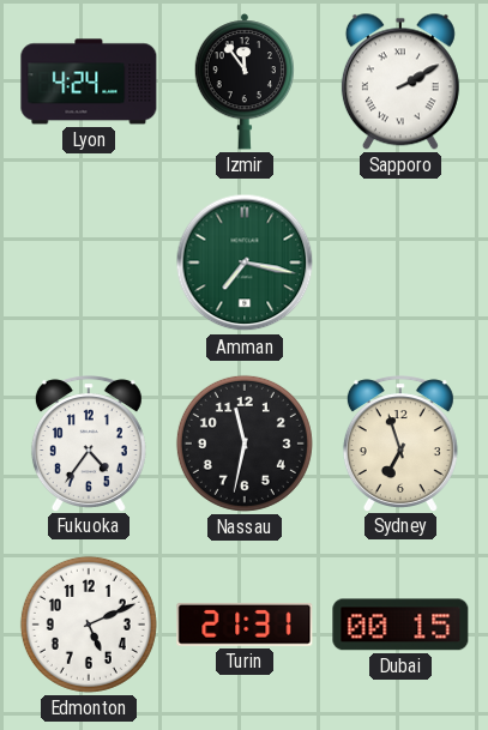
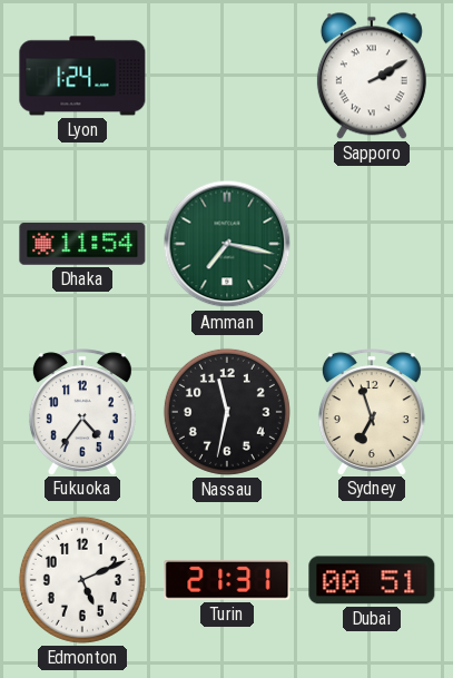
Lyon: 4:24 -> 1:24 (82, 76)
Izmir: 11:54 -> none (243, 82)
Dhaka: none -> 11:54 (82, 245)
Dubai: 00:15 -> 00:51 (372, 580)
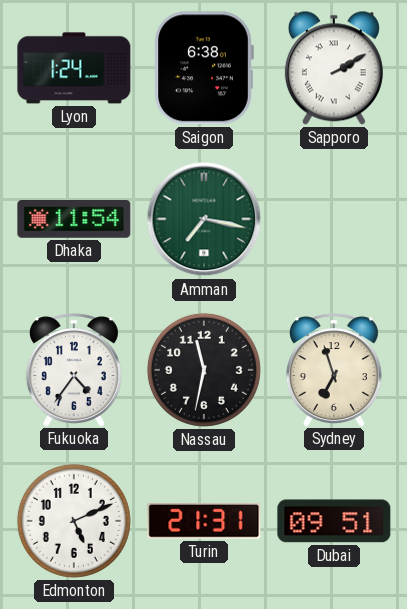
Saigon: none -> 6:38 (204, 68)
Dubai: 00:51 -> 09:51 (334, 521)
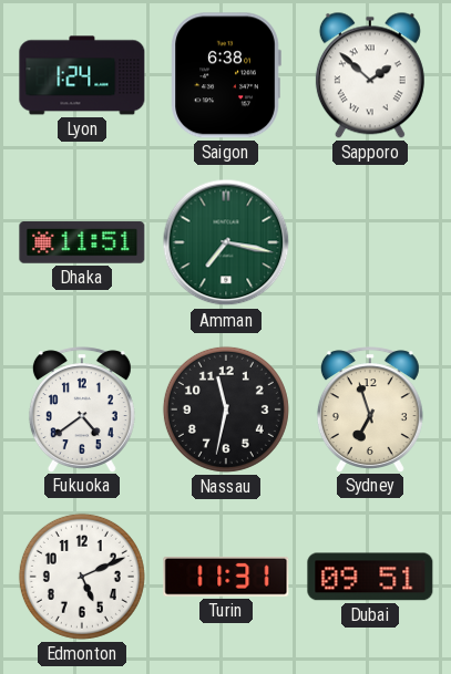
Sapporo: 2:10 -> 1:52 (370, 75)
Dhaka: 11:54 -> 11:51 (82, 243)
Fukuoka: 4:36 -> 4:39 (82, 409)
Turin: 21:31 -> 11:31 (226, 577)
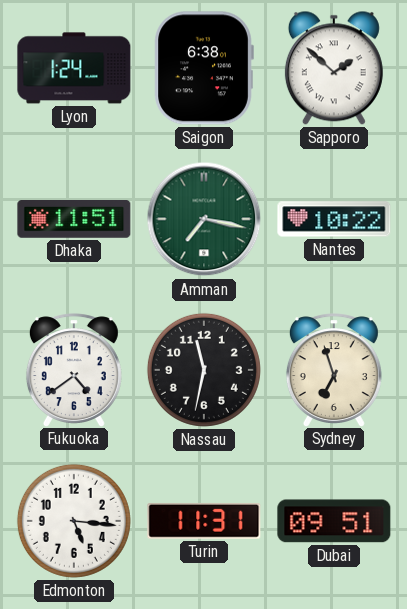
Nantes: none -> 10:22 (334, 219)
Edmonton: 5:11 -> 5:16 (74, 521)
